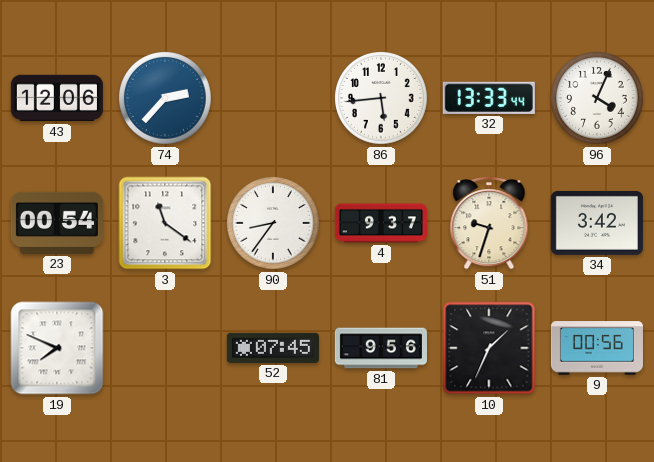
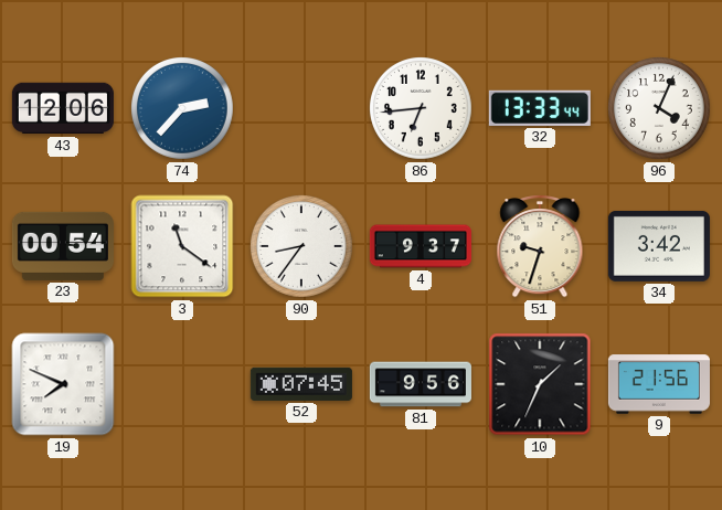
86: 5:44 -> 6:44 (422, 109)
9: 00:56 -> 21:56 (659, 384)
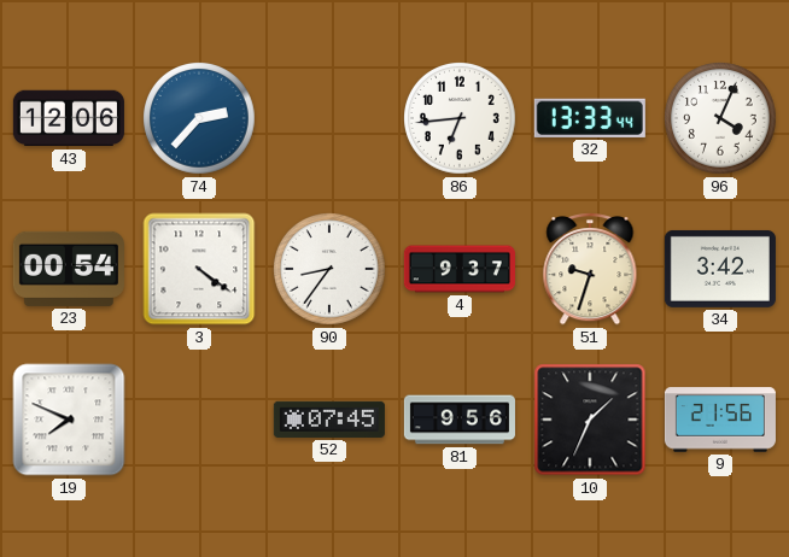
3: 11:21 -> 4:21 (199, 269)
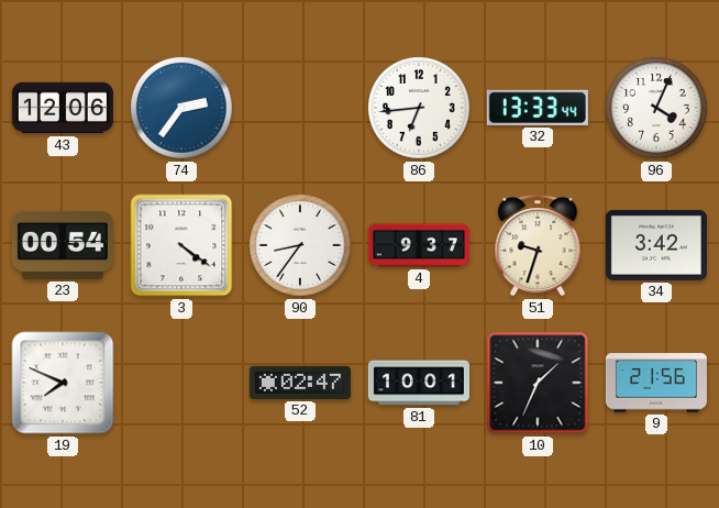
74: 2:37 -> 2:36 (182, 109)
52: 07:45 -> 02:47 (300, 383)
81: 9:56 -> 10:01 (419, 383)
